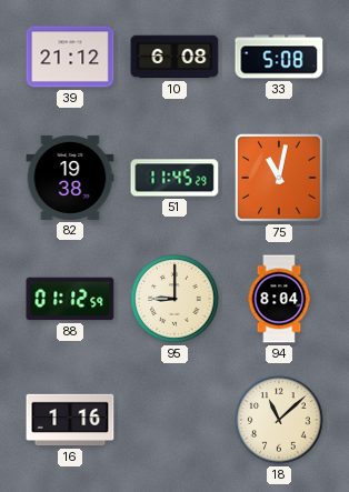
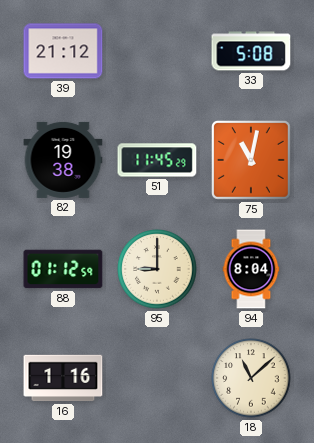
10: 6:08 -> none (174, 57)
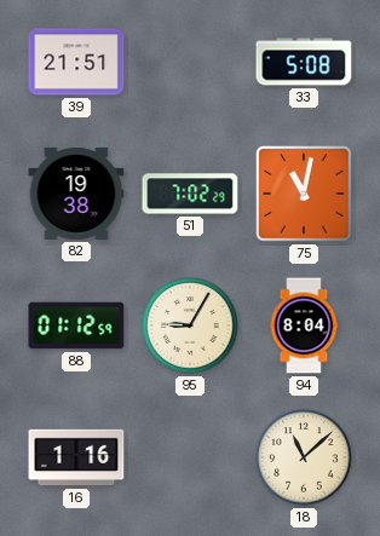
39: 21:12 -> 21:51 (76, 62)
51: 11:45 -> 7:02 (190, 194)
95: 9:00 -> 9:05 (190, 325)
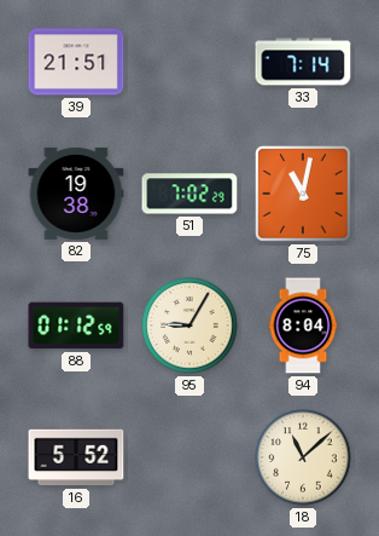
33: 5:08 -> 7:14 (303, 62)
16: 1:16 -> 5:52 (76, 457)
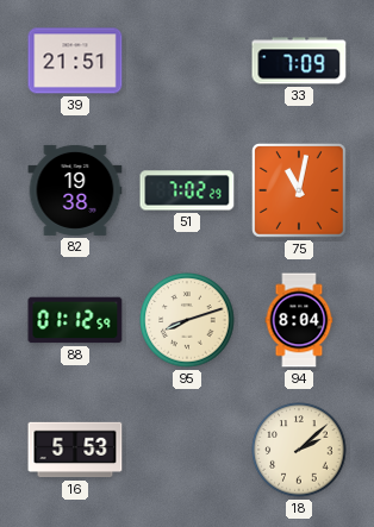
33: 7:14 -> 7:09 (299, 61)
95: 9:05 -> 8:12 (187, 320)
16: 5:52 -> 5:53 (75, 450)
18: 11:08 -> 2:08 (299, 450)
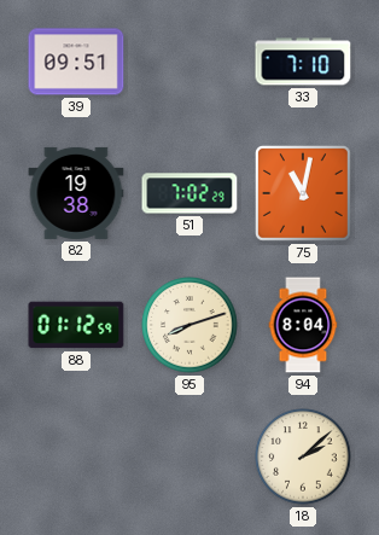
39: 21:51 -> 09:51 (76, 62)
33: 7:09 -> 7:10 (303, 62)
16: 5:53 -> none (75, 450)
